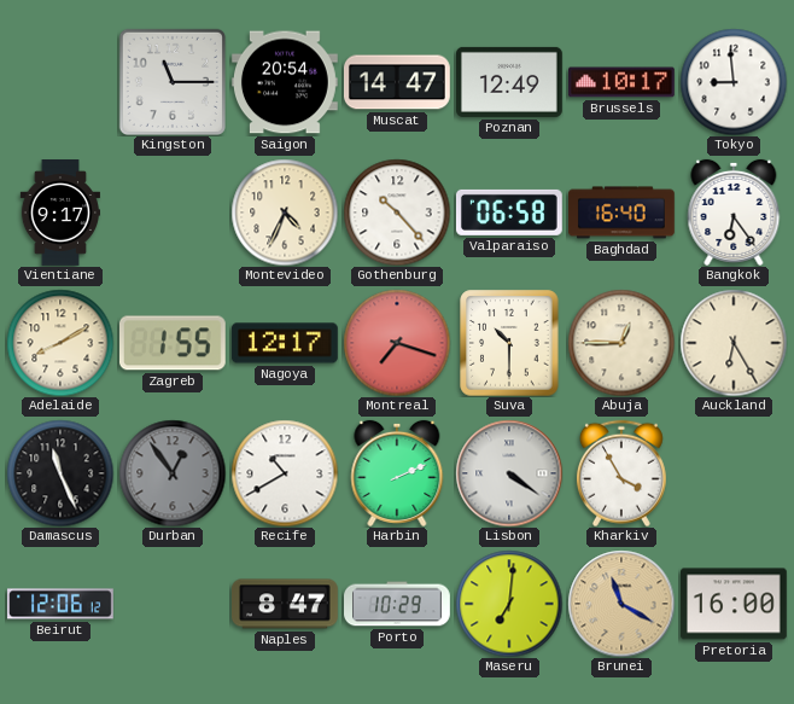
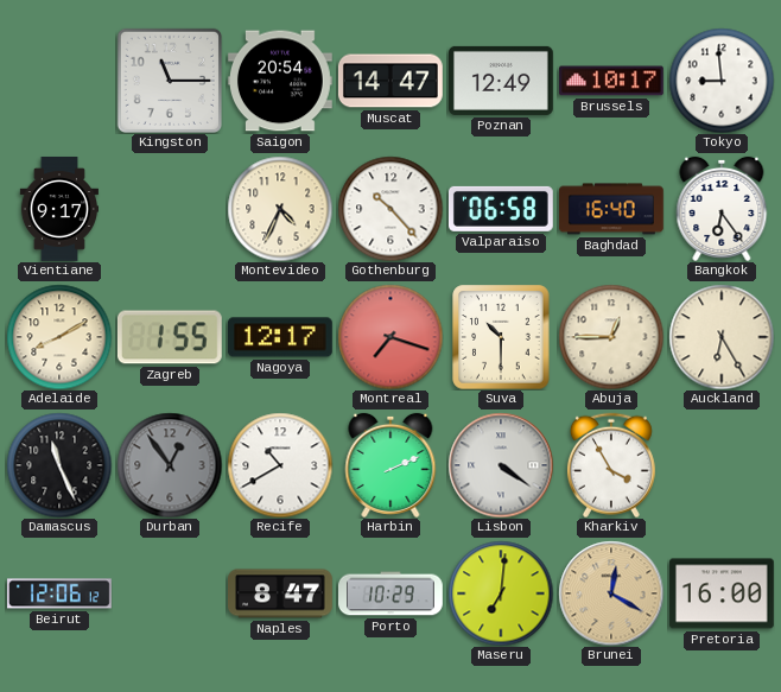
Brunei: 11:20 -> 12:20 (611, 593)
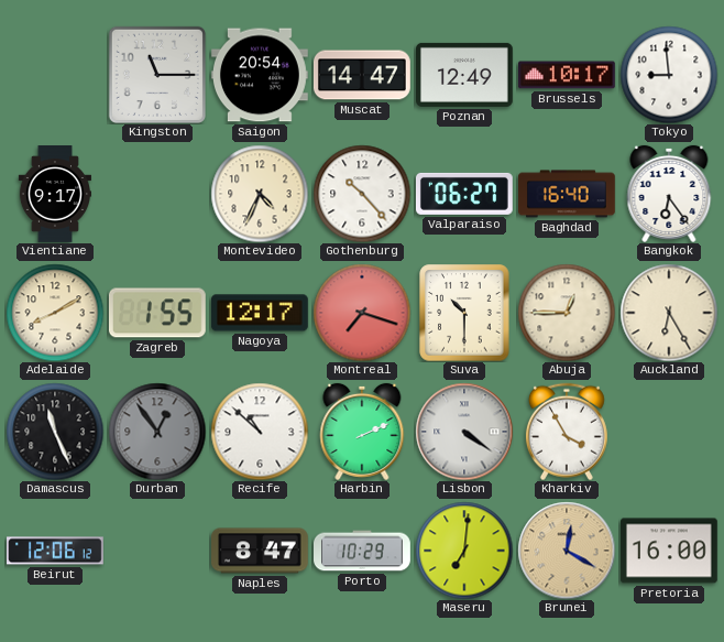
Valparaiso: 06:58 -> 06:27 (464, 194)
Recife: 10:40 -> 10:52 (260, 432)
